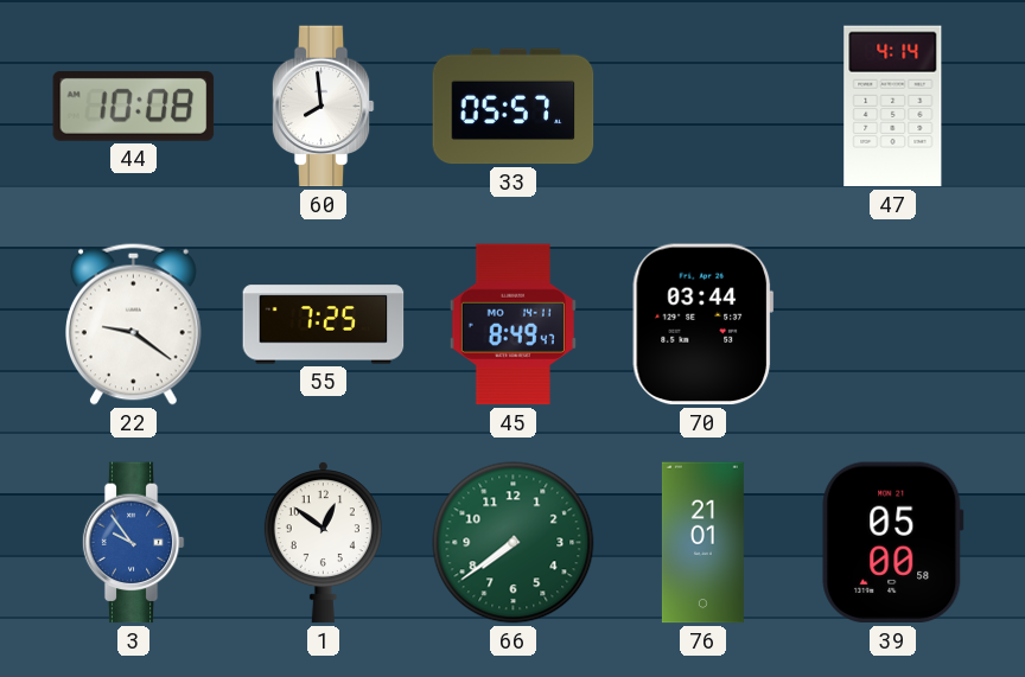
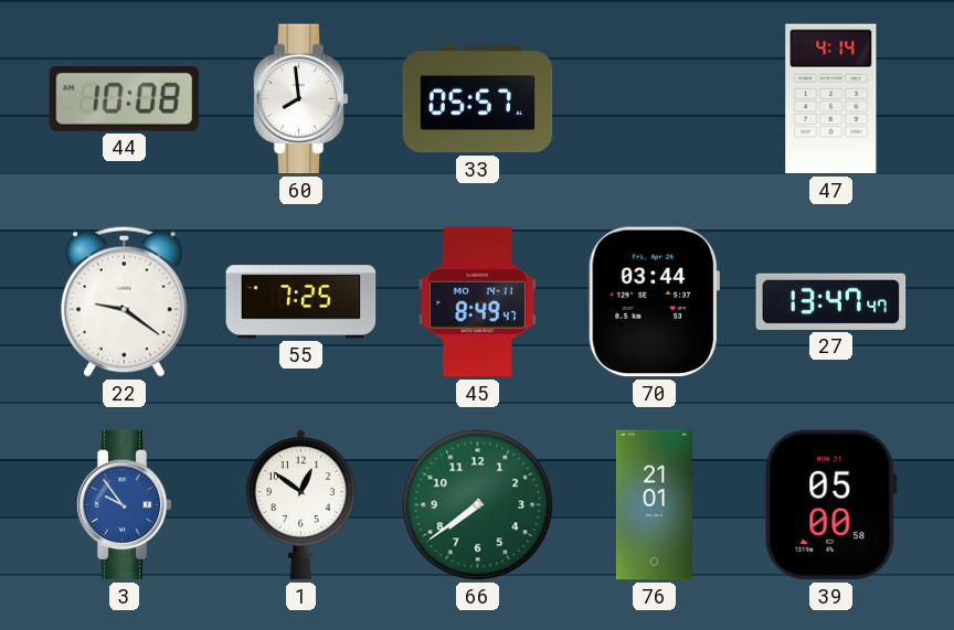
27: none -> 13:47 (831, 301)
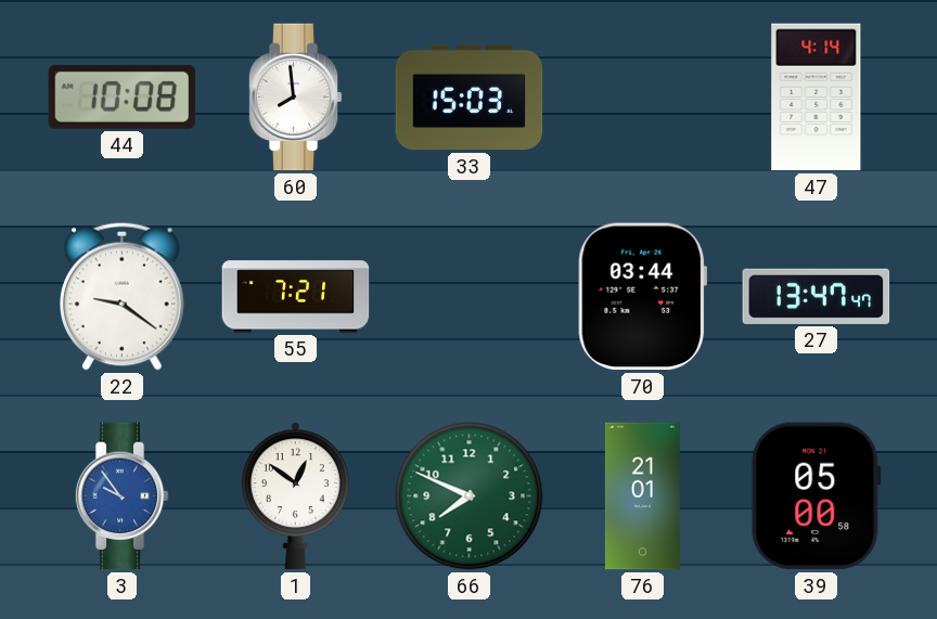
33: 05:57 -> 15:03 (470, 98)
55: 7:25 -> 7:21 (296, 297)
45: 8:49 -> none (477, 302)
66: 7:39 -> 7:49 (470, 497)
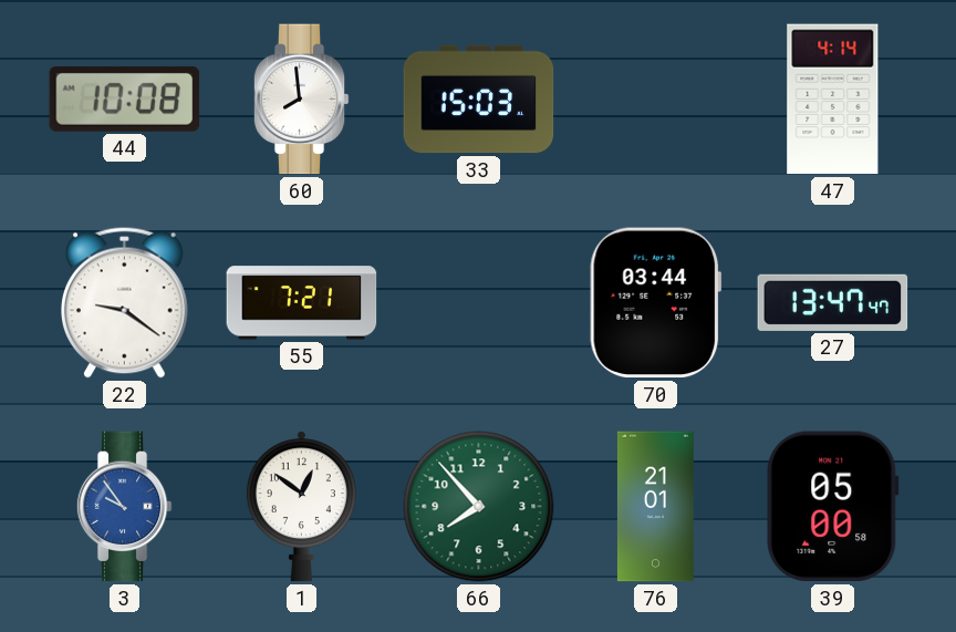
66: 7:49 -> 7:53 (479, 507)
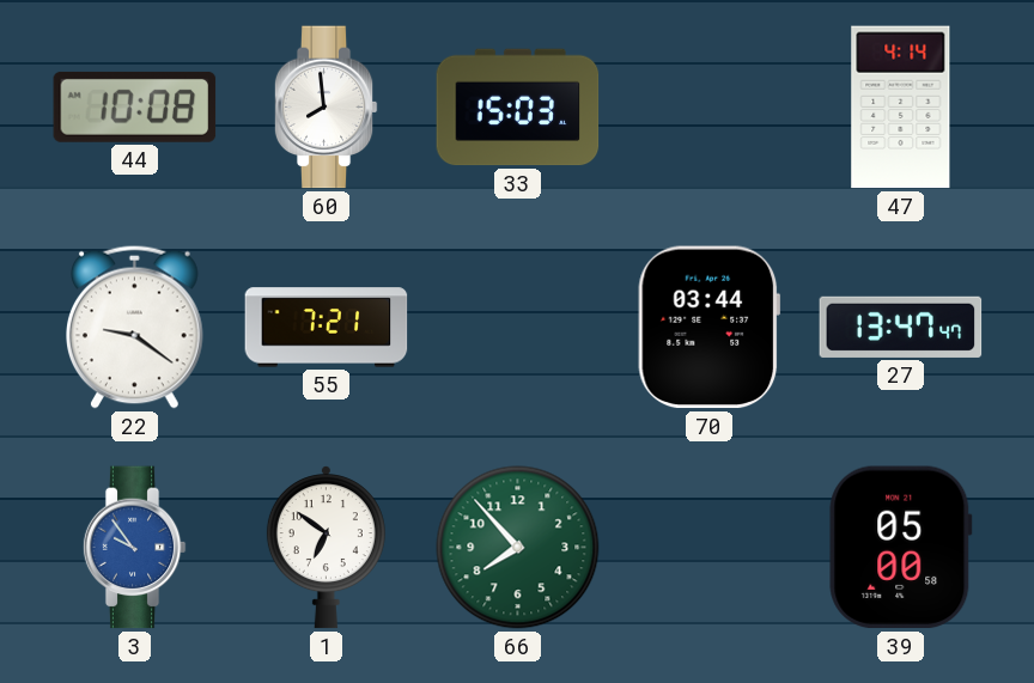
1: 12:51 -> 6:51 (326, 548)
76: 21:01 -> none (655, 507)
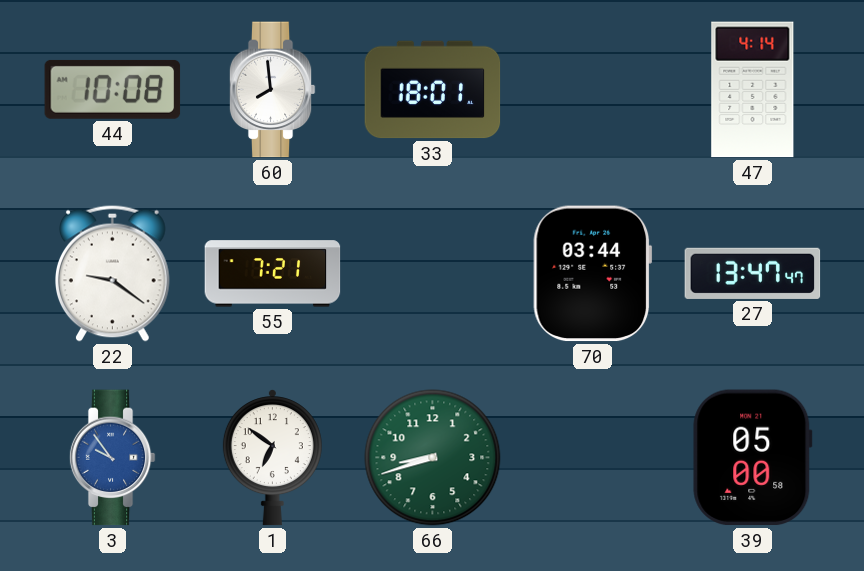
33: 15:03 -> 18:01 (433, 90)
66: 7:53 -> 8:42 (433, 458)
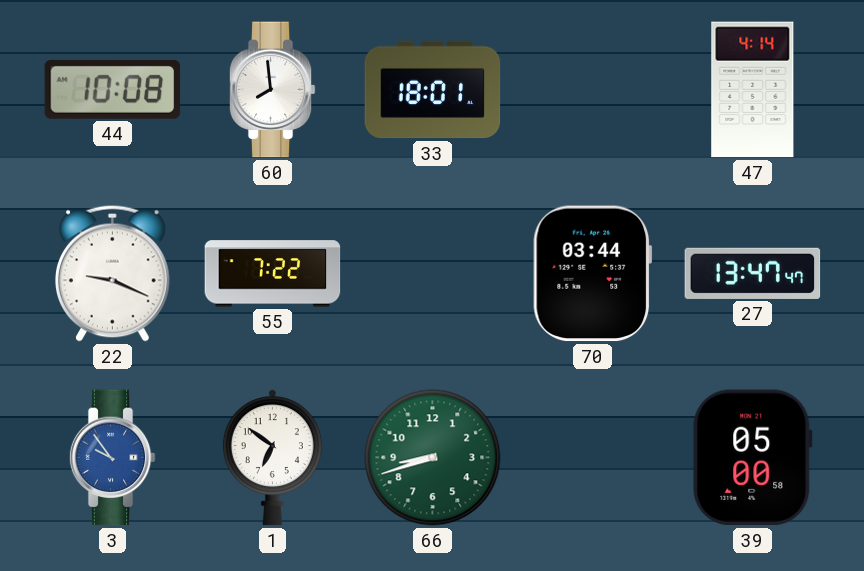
22: 9:21 -> 9:19 (113, 273)
55: 7:21 -> 7:22 (273, 274)
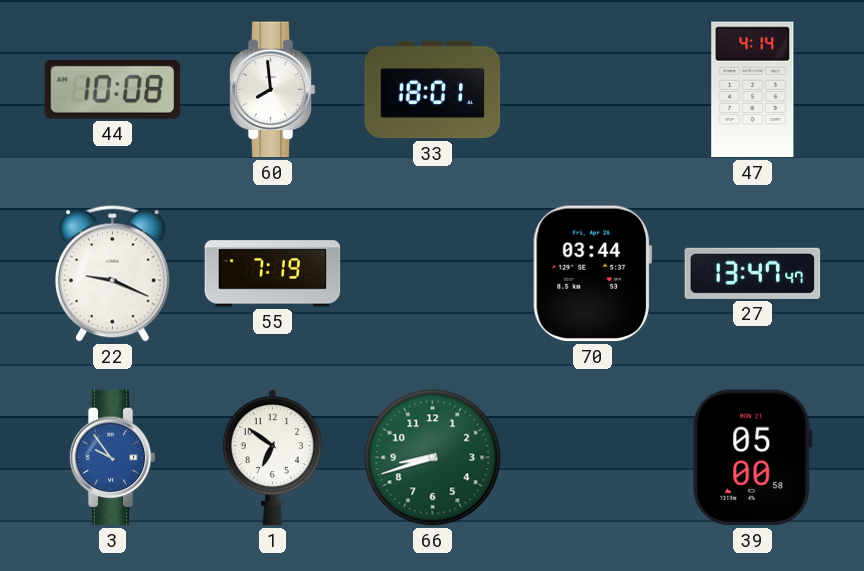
55: 7:22 -> 7:19 (273, 274)
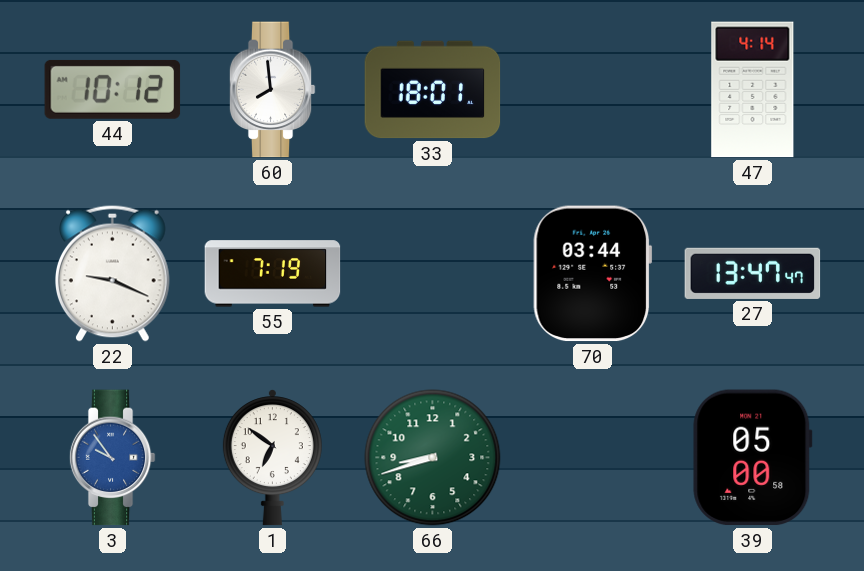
44: 10:08 -> 10:12 (113, 89)
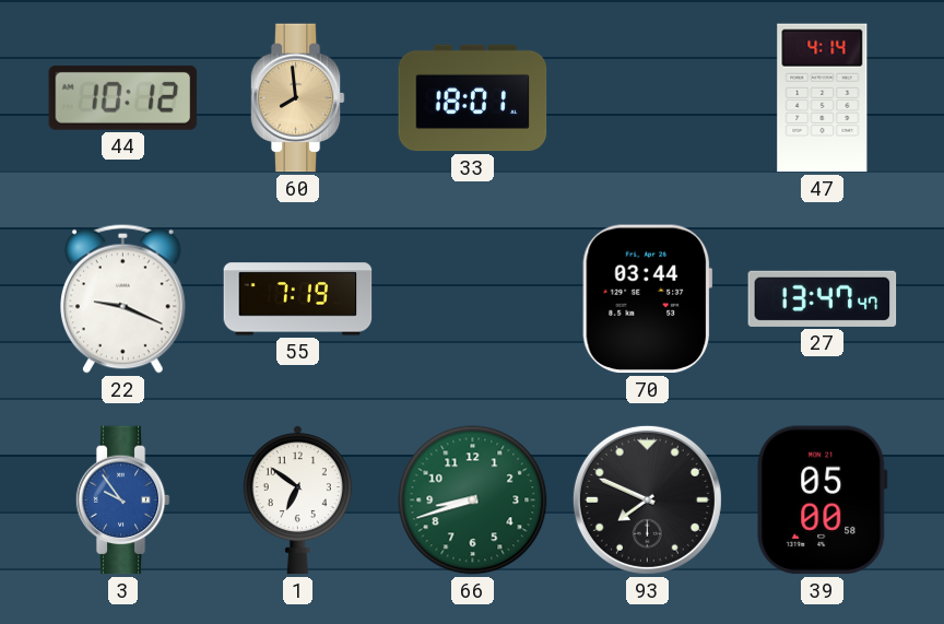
60 dial: white -> champagne (297, 98)
93: none -> 7:49 (647, 499)
